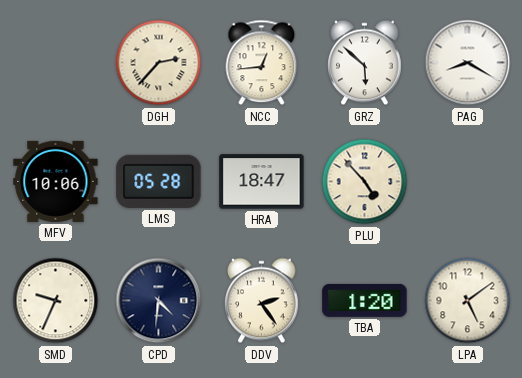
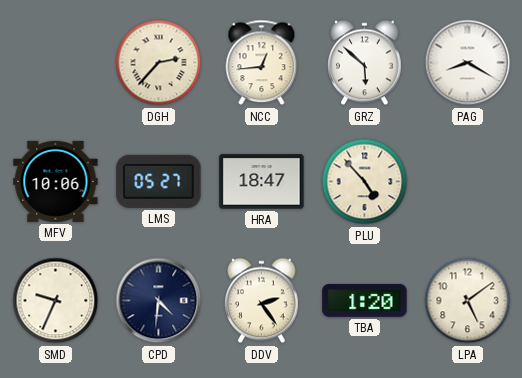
LMS: 05:28 -> 05:27 (159, 181)
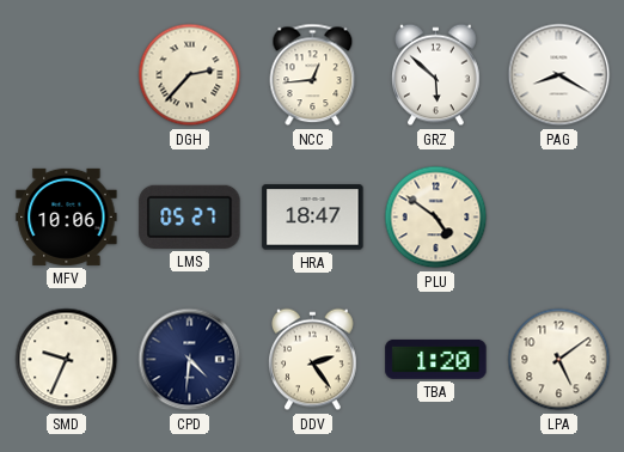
PLU: 4:53 -> 4:51 (436, 218)
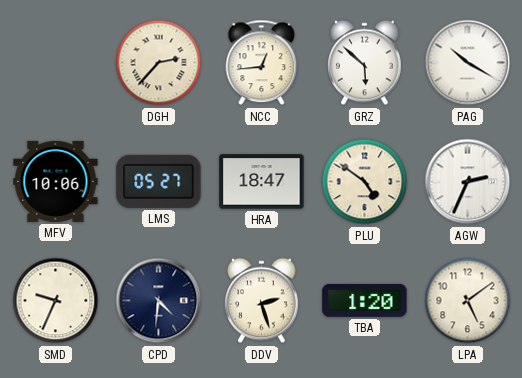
PAG: 8:20 -> 10:20 (468, 63)
AGW: none -> 2:34 (468, 182)
DDV: 2:24 -> 2:27 (262, 301)
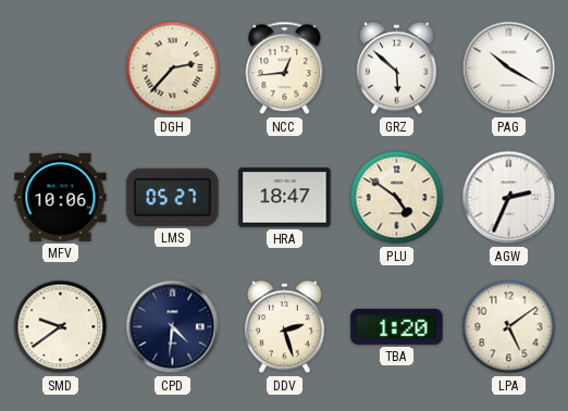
SMD: 9:34 -> 9:39 (61, 327)
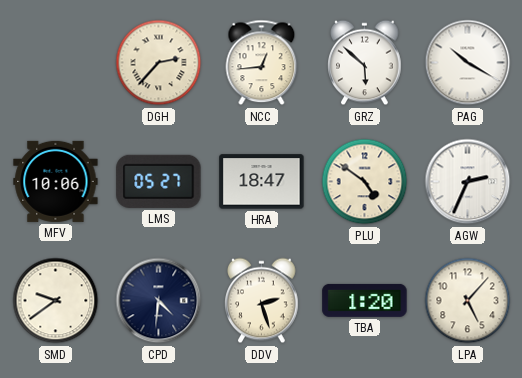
LPA: 5:09 -> 5:07 (468, 301)
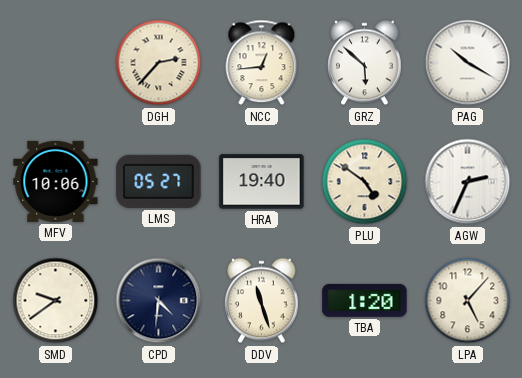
HRA: 18:47 -> 19:40 (262, 182)
DDV: 2:27 -> 11:27 (262, 301)
